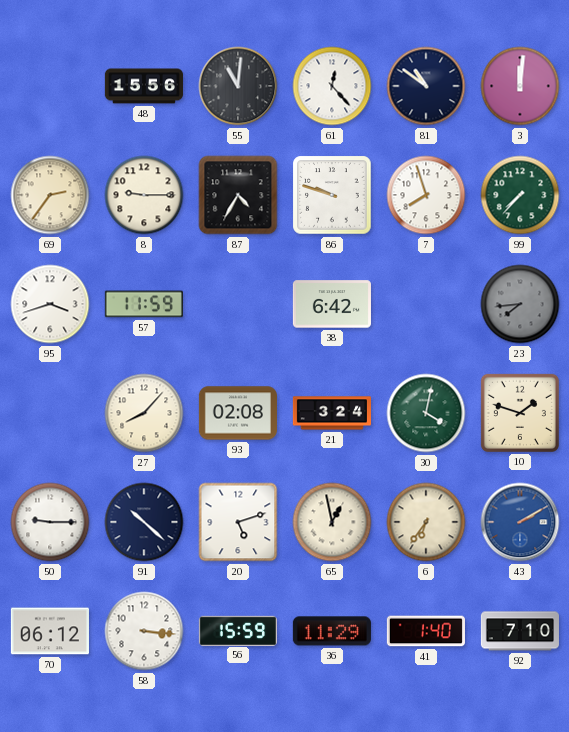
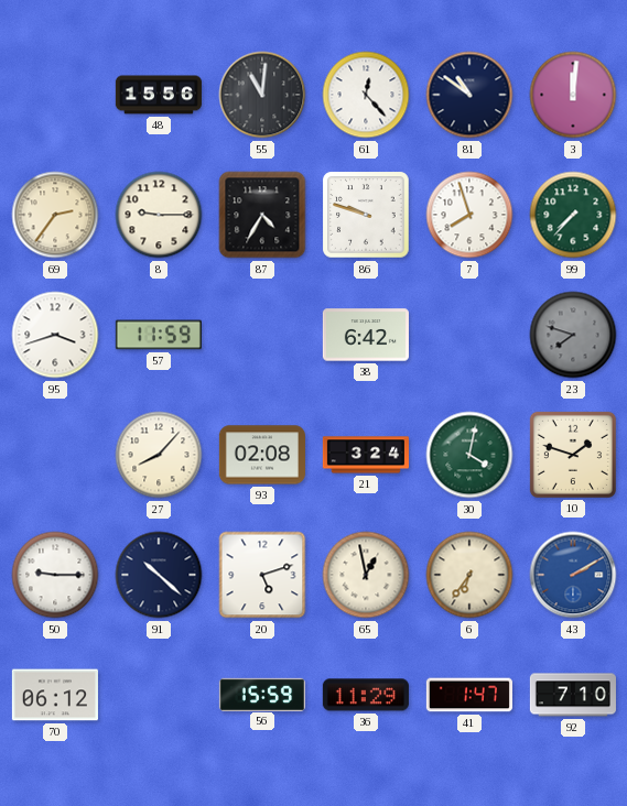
23: 7:44 -> 7:48 (573, 335)
58: 3:16 -> none (144, 631)
41: 1:40 -> 1:47 (469, 695)
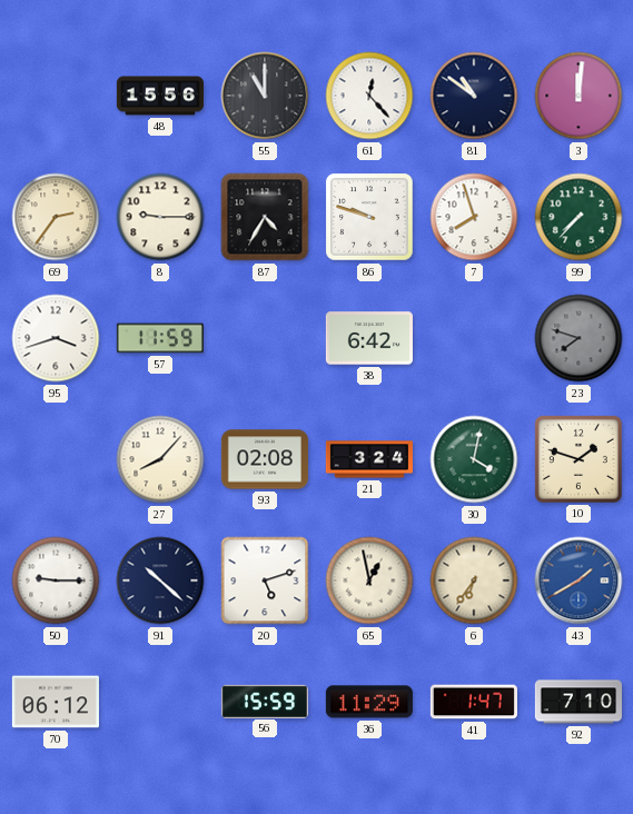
55: 11:01 -> 11:00 (265, 96)
43: 2:10 -> 1:40 (578, 580)
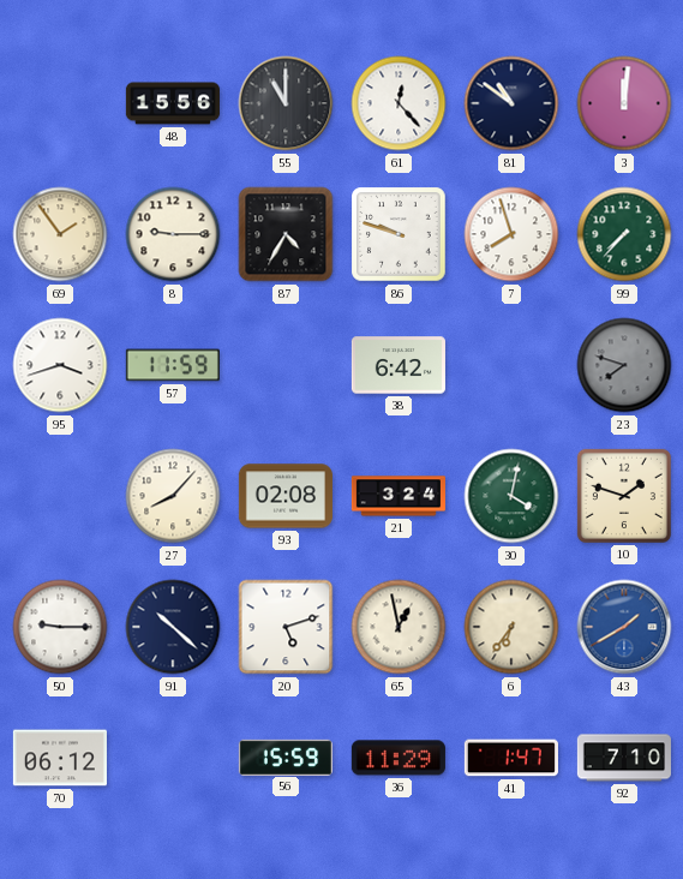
69: 2:36 -> 1:54 (60, 234)
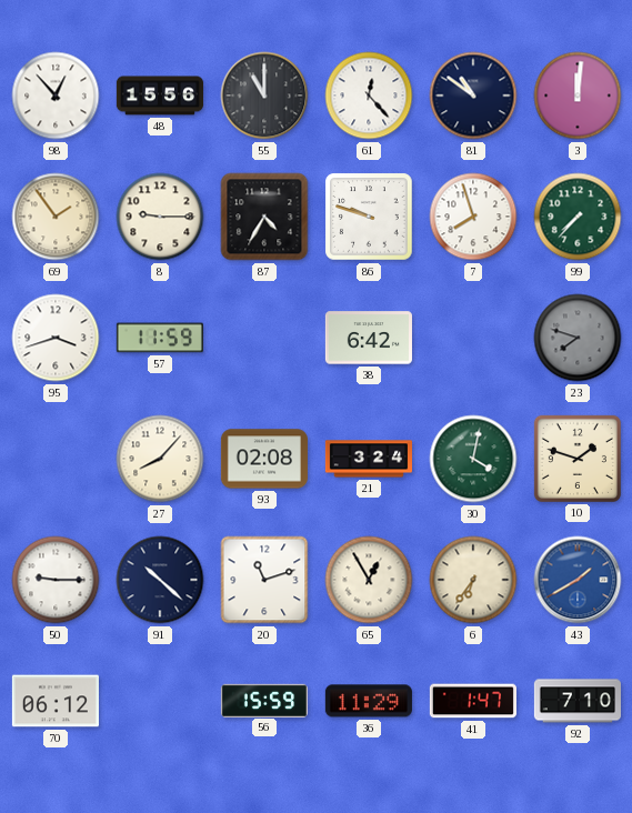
98: none -> 12:53 (56, 96)
20: 5:12 -> 11:12 (264, 580)
65: 12:58 -> 12:55 (369, 580)
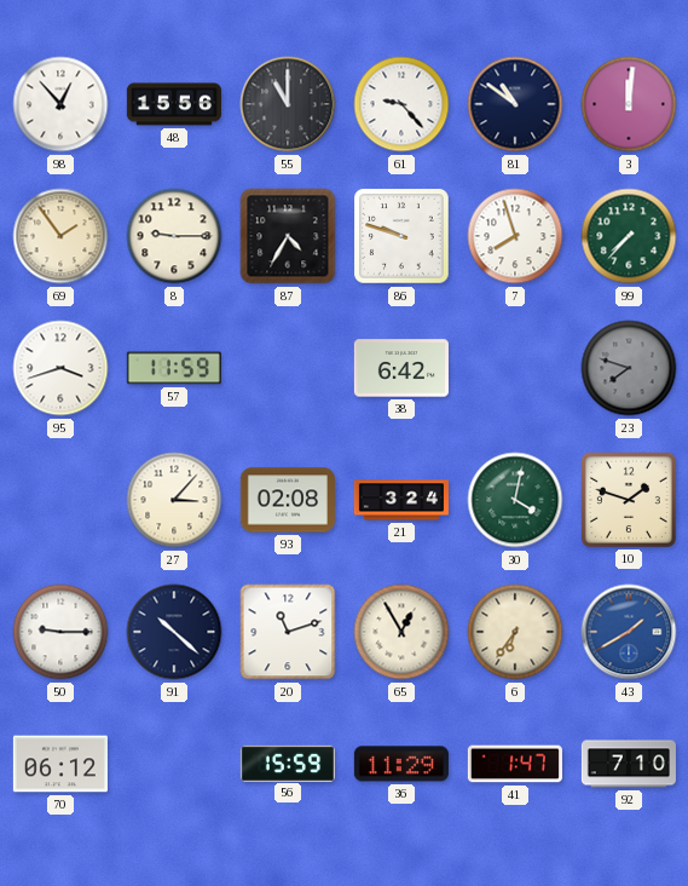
61: 12:23 -> 9:23 (401, 104)
27: 8:07 -> 3:07 (174, 500)
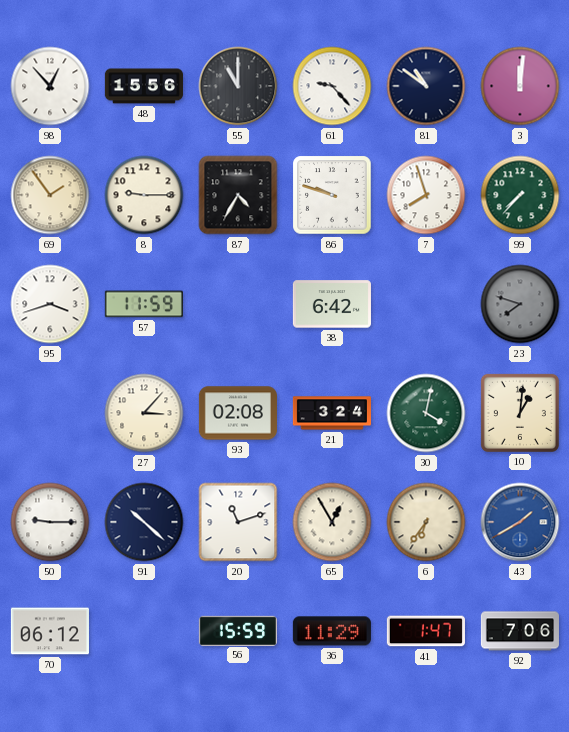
10: 1:48 -> 1:01 (520, 413)
92: 7:10 -> 7:06 (520, 631)
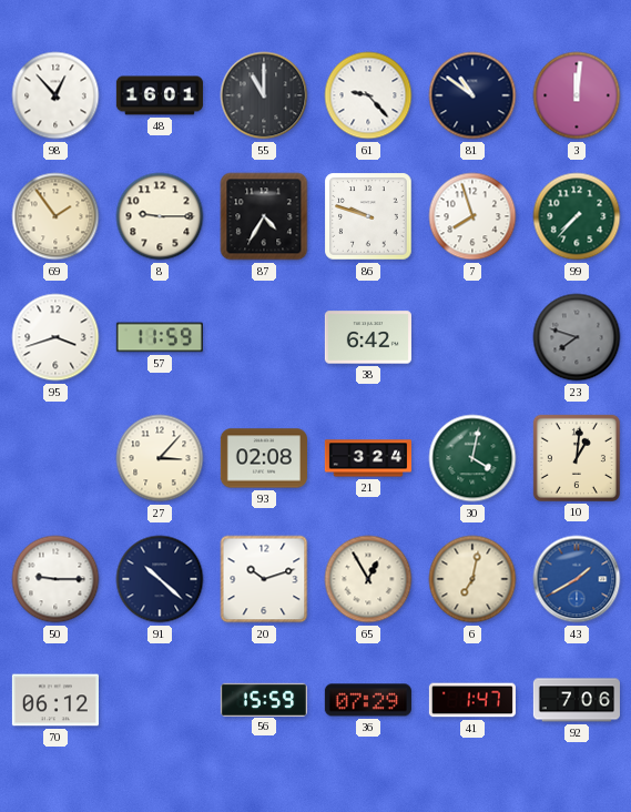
48: 15:56 -> 16:01 (159, 95)
20: 11:12 -> 10:12 (264, 579)
6: 6:36 -> 7:02 (472, 579)
36: 11:29 -> 07:29 (368, 700)
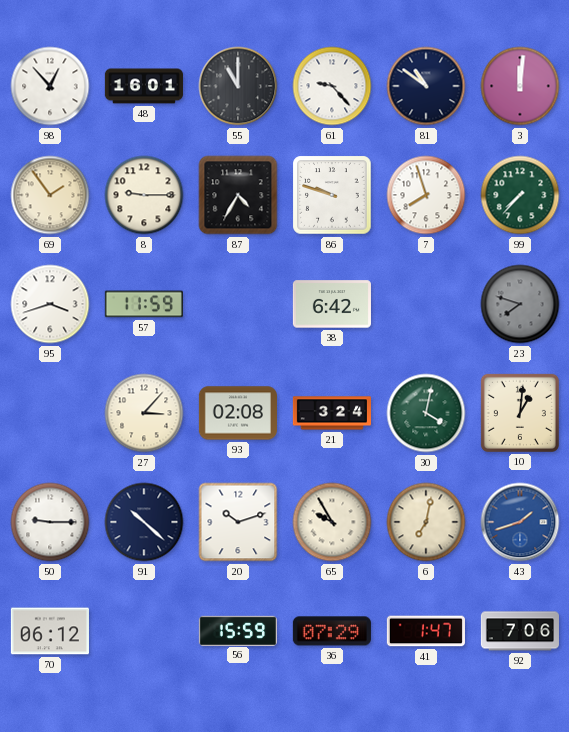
65: 12:55 -> 9:55 (332, 522)
43: 1:40 -> 1:42 (520, 522)
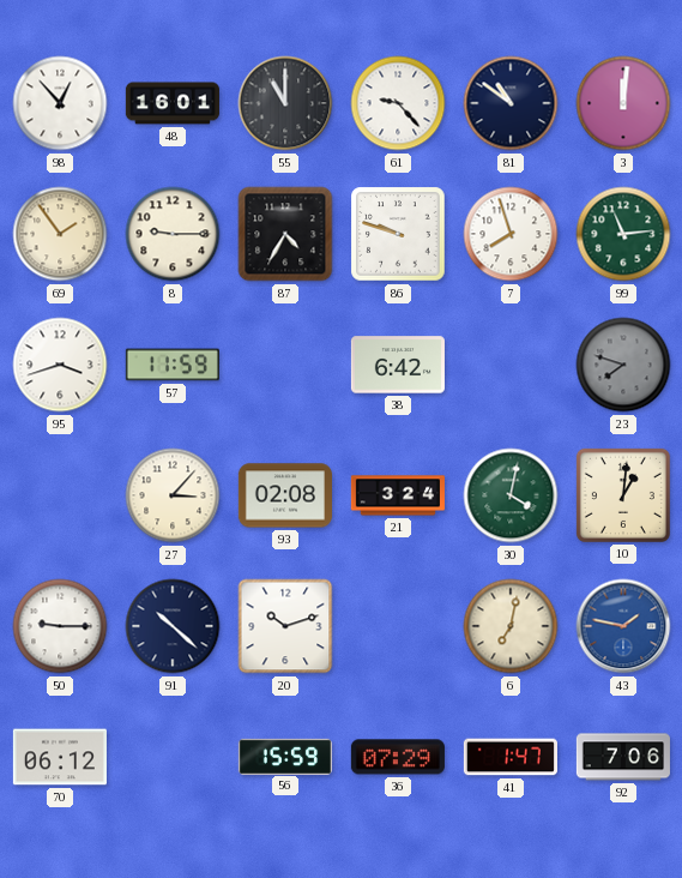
99: 7:37 -> 11:14 (623, 234)
65: 9:55 -> none (332, 522)
43: 1:42 -> 1:47 (623, 626)
